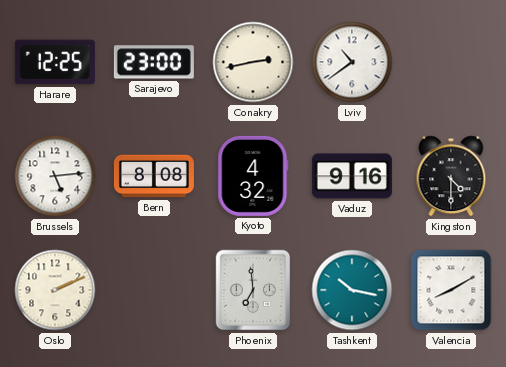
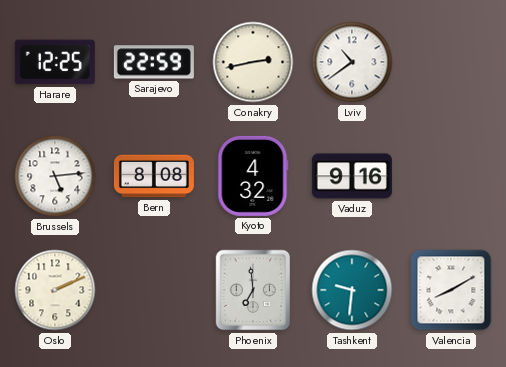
Sarajevo: 23:00 -> 22:59 (154, 62)
Kingston: 4:30 -> none (451, 176)
Tashkent: 10:17 -> 9:31 (352, 290)
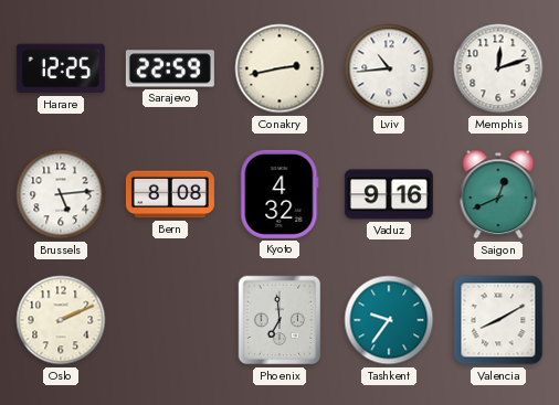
Lviv: 10:39 -> 10:44 (389, 68)
Memphis: none -> 12:12 (498, 68)
Saigon: none -> 12:41 (498, 194)
Tashkent: 9:31 -> 9:36 (389, 320)
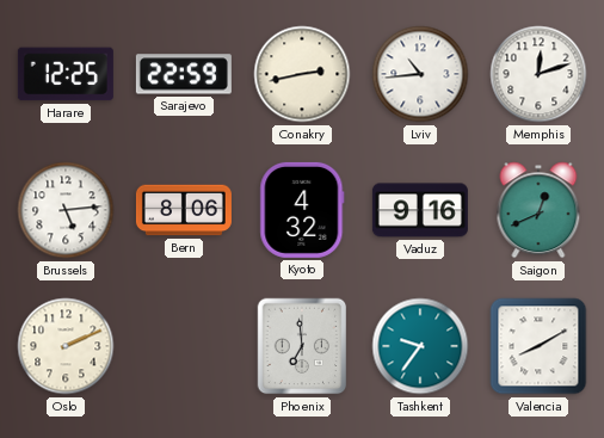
Bern: 8:08 -> 8:06 (184, 210)
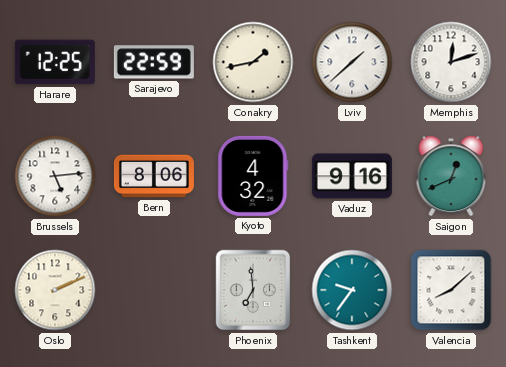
Conakry: 2:43 -> 1:43 (253, 62)
Lviv: 10:44 -> 1:38 (352, 62)
Valencia: 8:10 -> 8:08 (451, 290)
